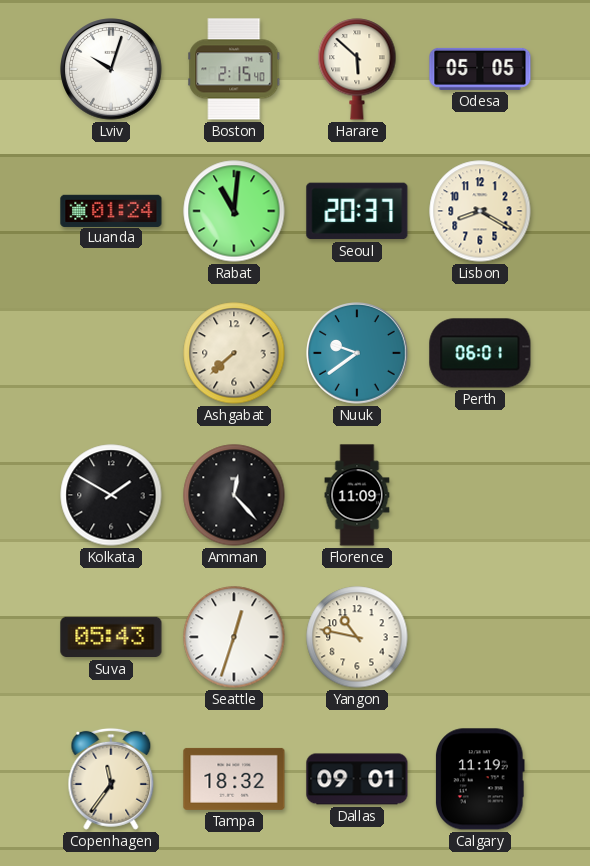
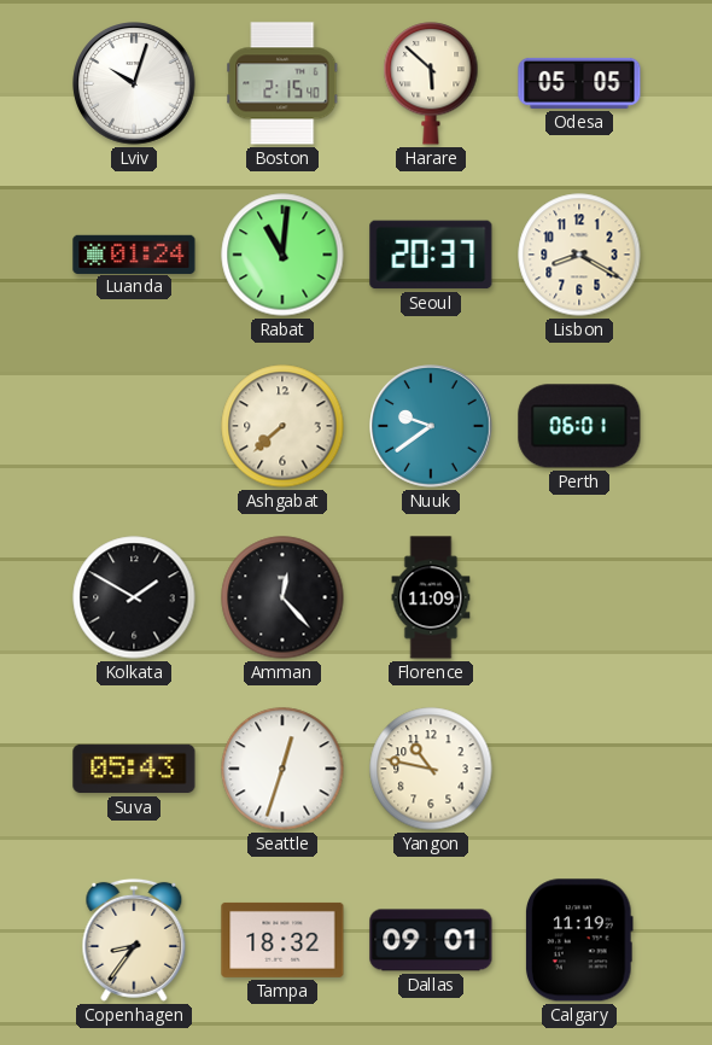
Copenhagen: 11:36 -> 8:36 (134, 940)
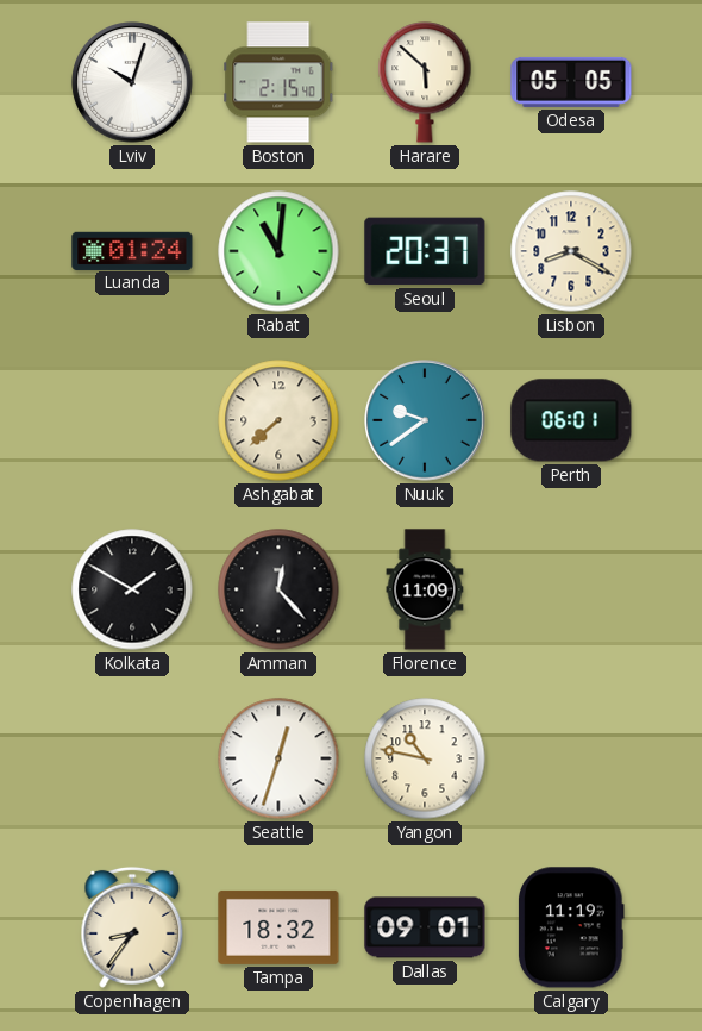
Suva: 05:43 -> none (134, 769)
